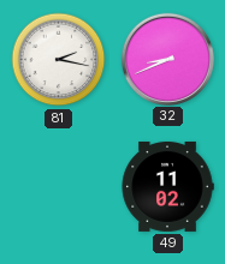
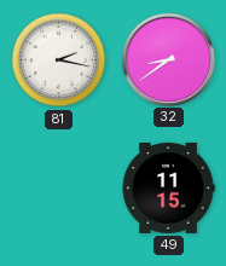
32: 8:41 -> 8:39 (168, 59)
49: 11:02 -> 11:15 (168, 187)
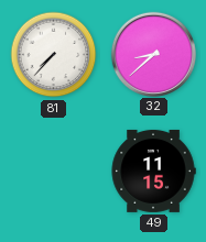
81: 2:17 -> 7:37 (54, 55)
32: 8:39 -> 8:38 (153, 54)
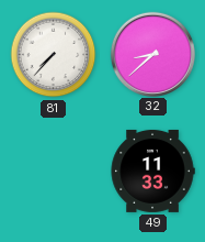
49: 11:15 -> 11:33 (152, 170)
